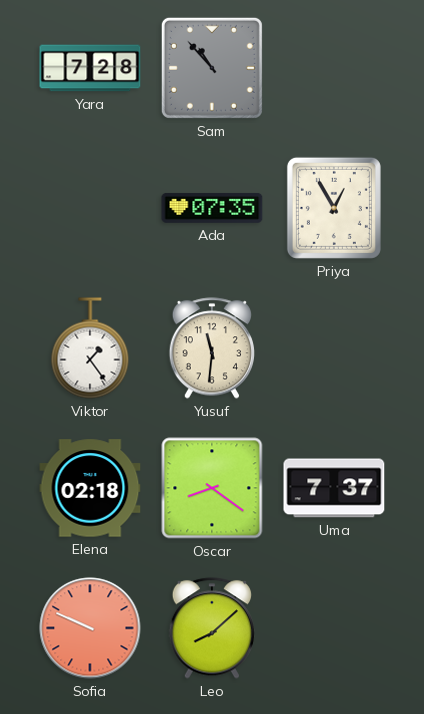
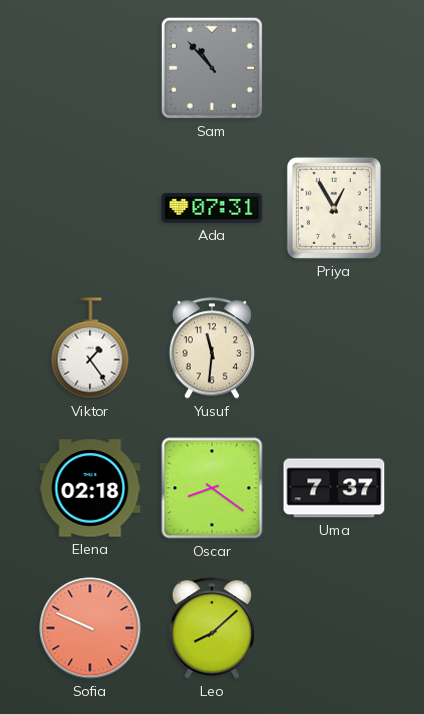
Yara: 7:28 -> none (90, 68)
Ada: 07:35 -> 07:31 (212, 208)
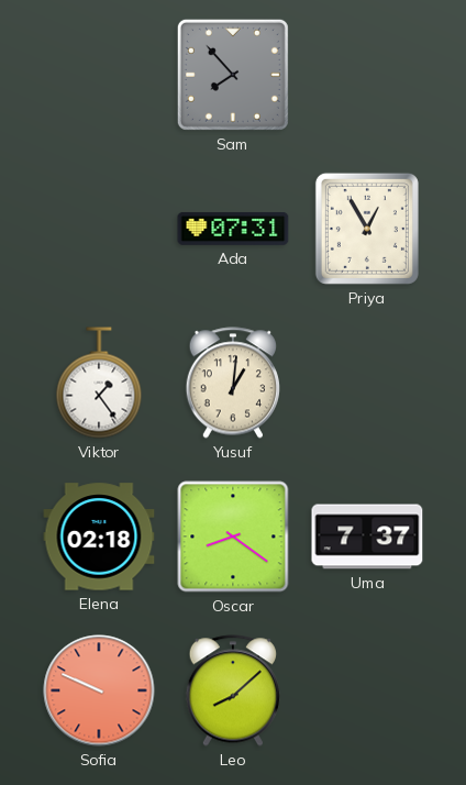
Sam: 10:53 -> 7:53 (233, 75)
Yusuf: 11:31 -> 1:01 (232, 383)
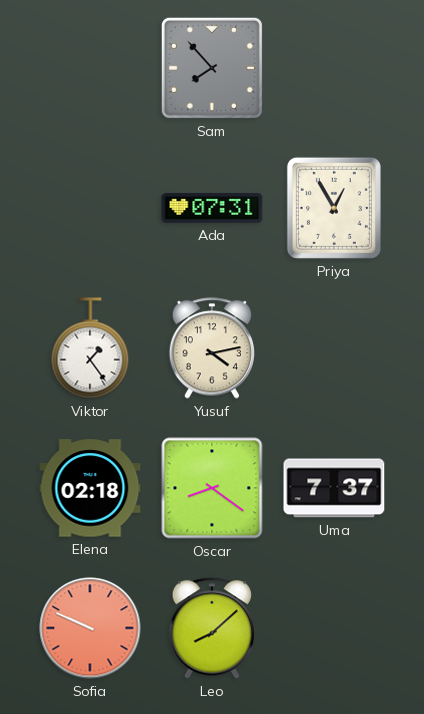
Yusuf: 1:01 -> 4:13 (211, 348)
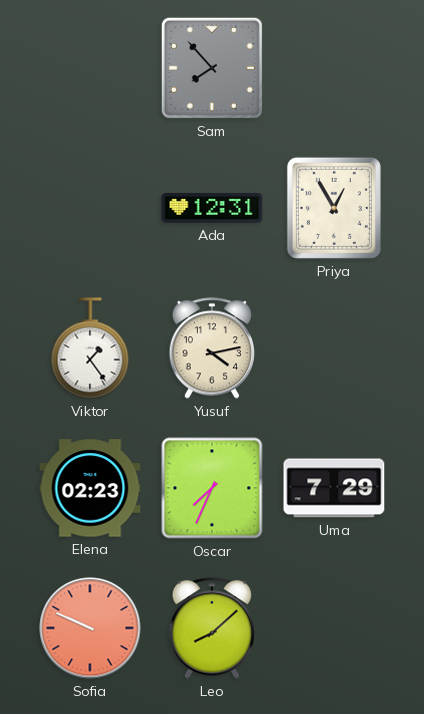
Ada: 07:31 -> 12:31 (212, 208)
Elena: 02:18 -> 02:23 (90, 488)
Oscar: 8:21 -> 7:34 (212, 488)
Uma: 7:37 -> 7:29 (334, 488)
